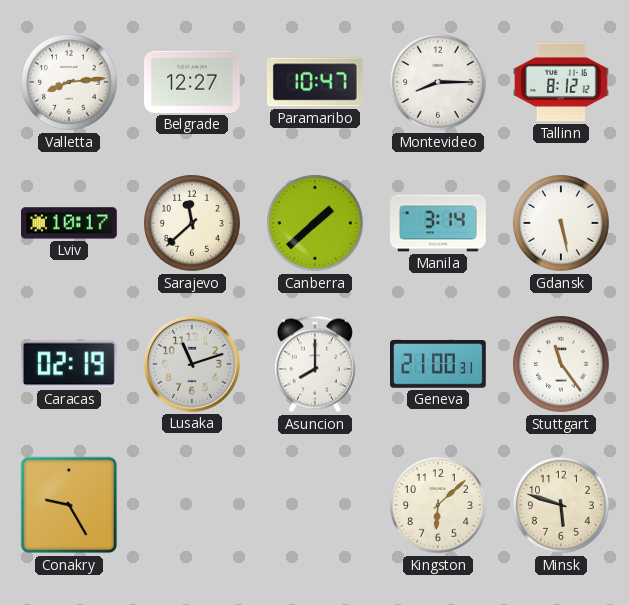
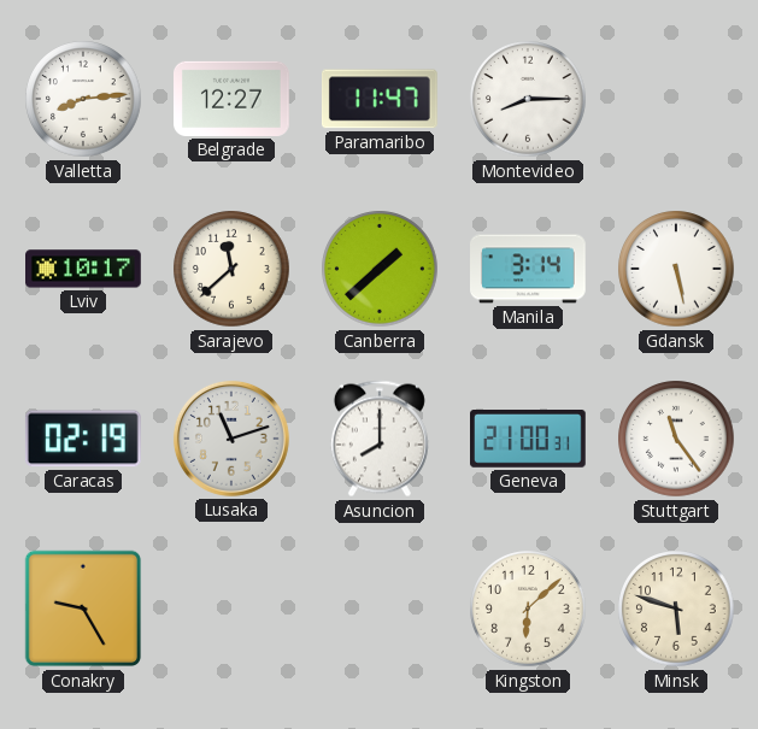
Paramaribo: 10:47 -> 11:47 (380, 99)
Tallinn: 8:12 -> none (562, 82)
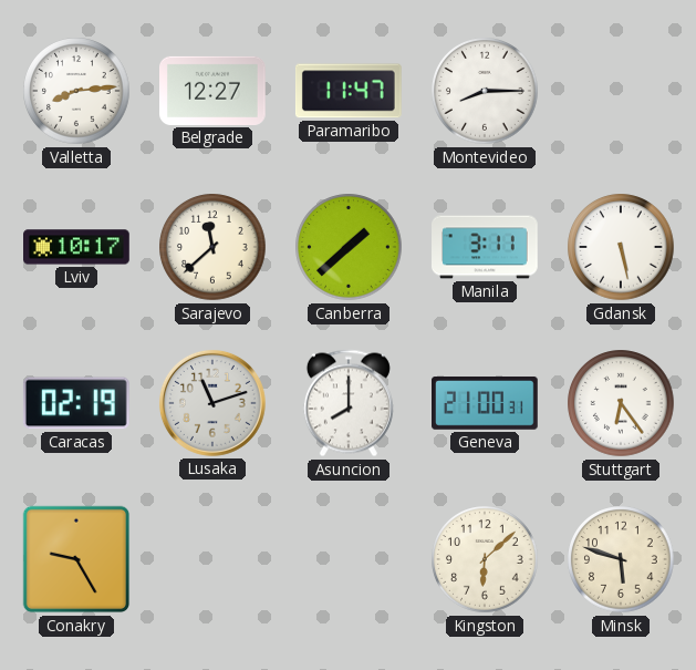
Manila: 3:14 -> 3:11 (486, 247)
Stuttgart: 11:24 -> 6:24 (621, 403)
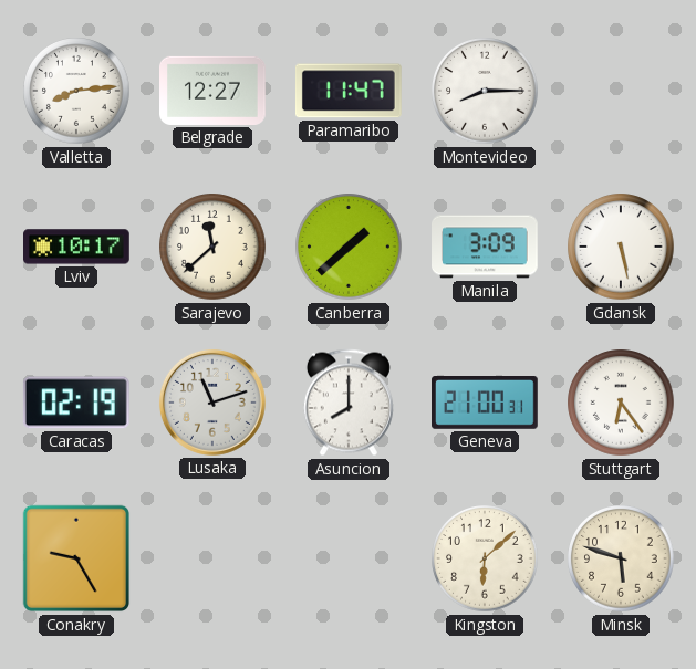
Manila: 3:11 -> 3:09 (486, 247)
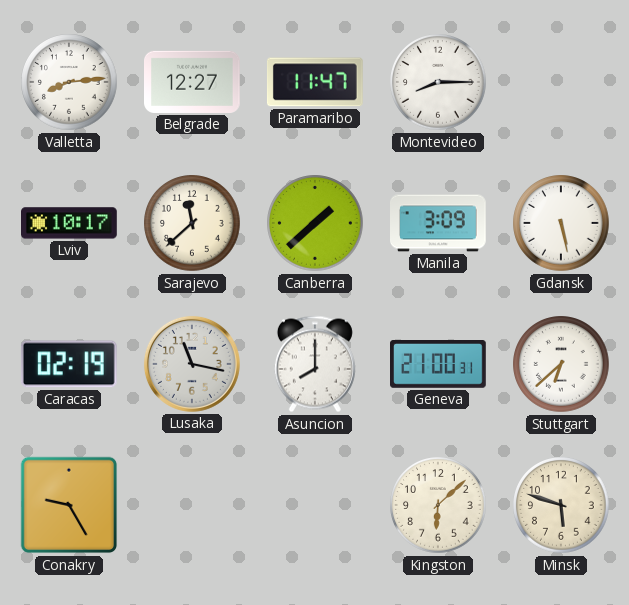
Lusaka: 11:12 -> 11:17 (192, 364)
Stuttgart: 6:24 -> 6:38 (561, 364)
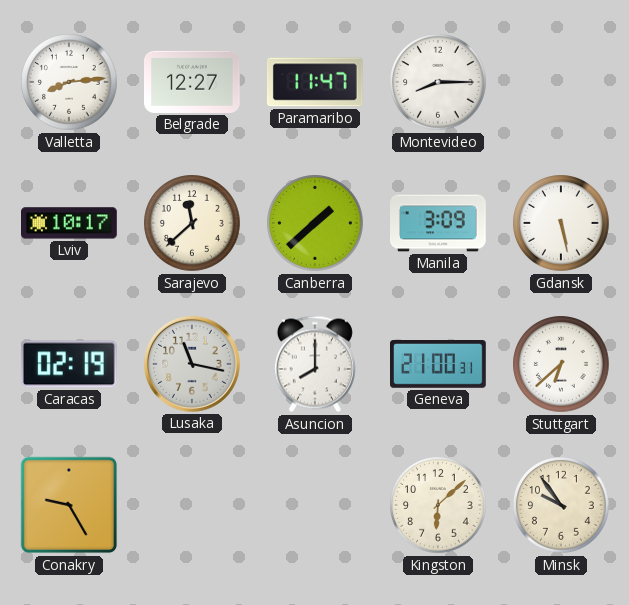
Minsk: 5:48 -> 9:54 (561, 505)
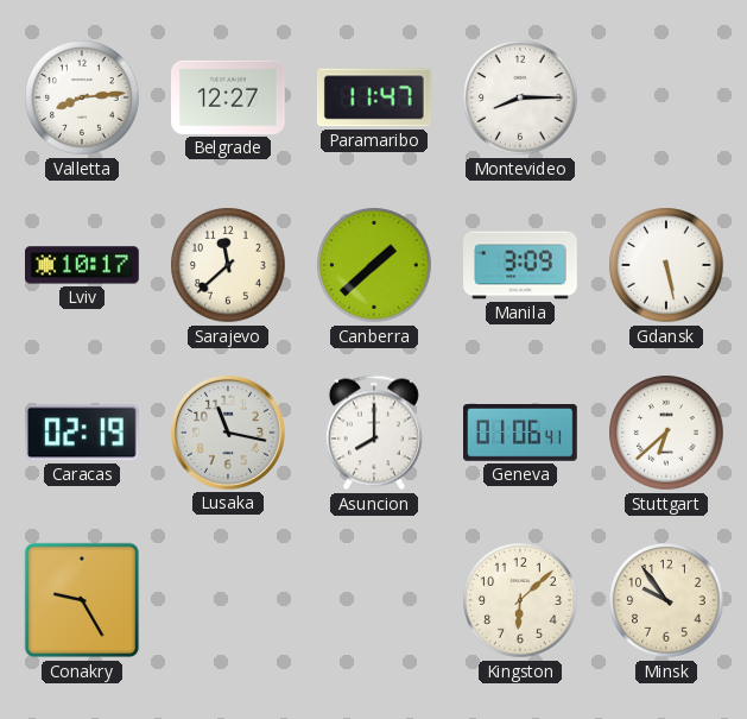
Geneva: 21:00 -> 01:06 (521, 434)
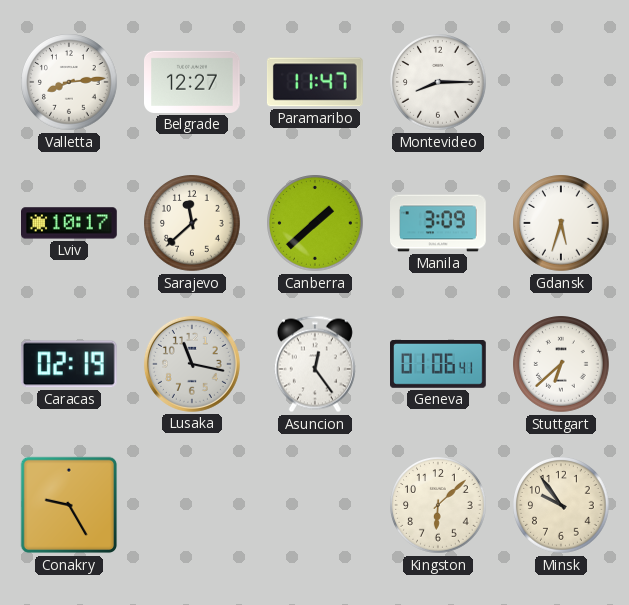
Gdansk: 5:28 -> 5:33 (561, 223)
Asuncion: 8:00 -> 12:24 (315, 364)
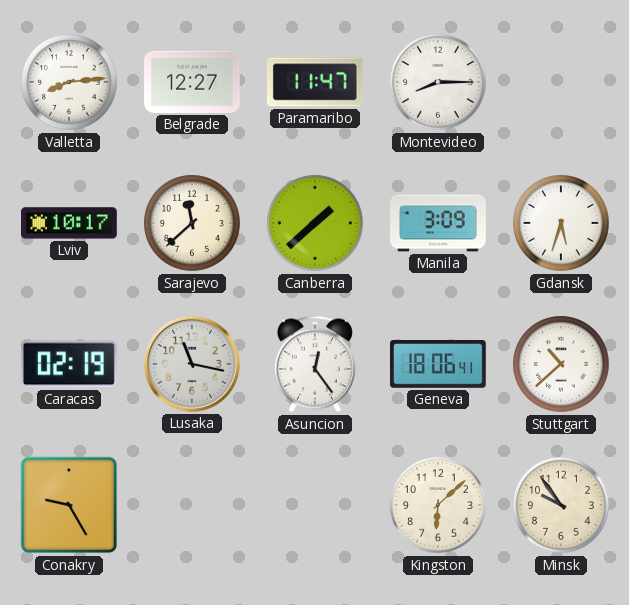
Geneva: 01:06 -> 18:06 (439, 365)
Stuttgart: 6:38 -> 10:38 (561, 364)
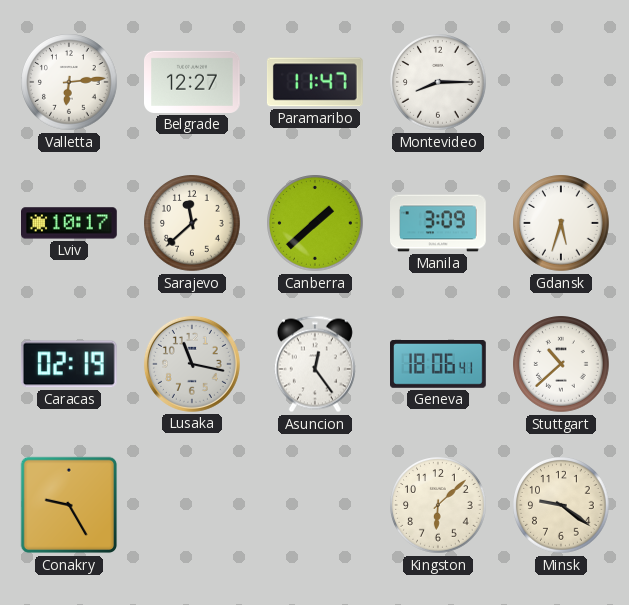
Valletta: 8:14 -> 6:14 (69, 82)
Minsk: 9:54 -> 9:21 (561, 505)
